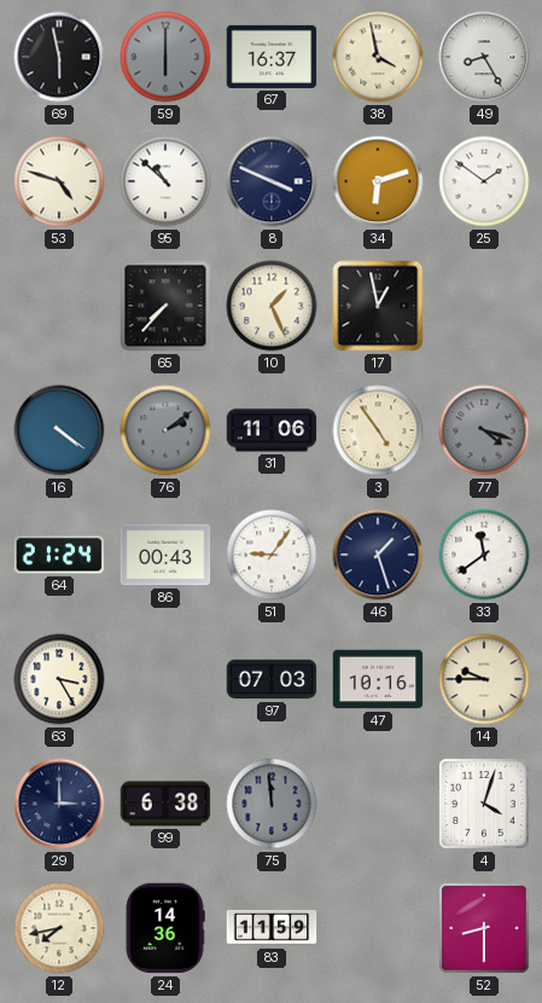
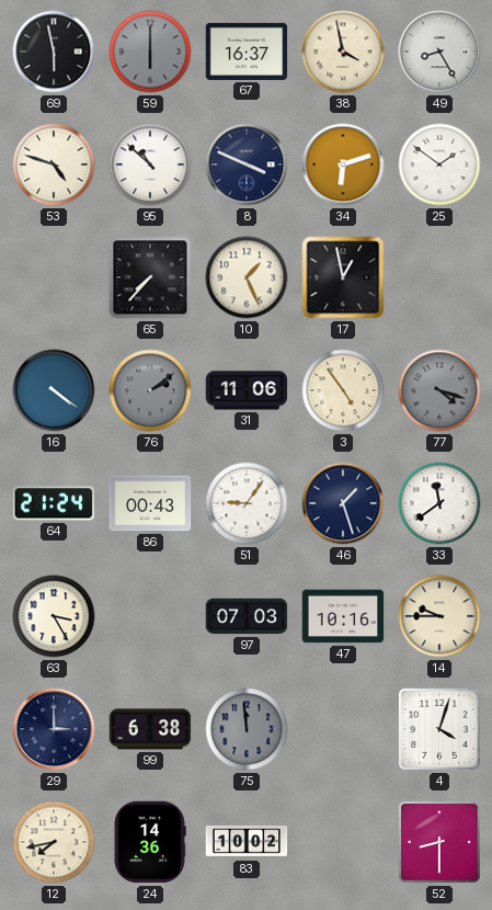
83: 11:59 -> 10:02 (247, 842)
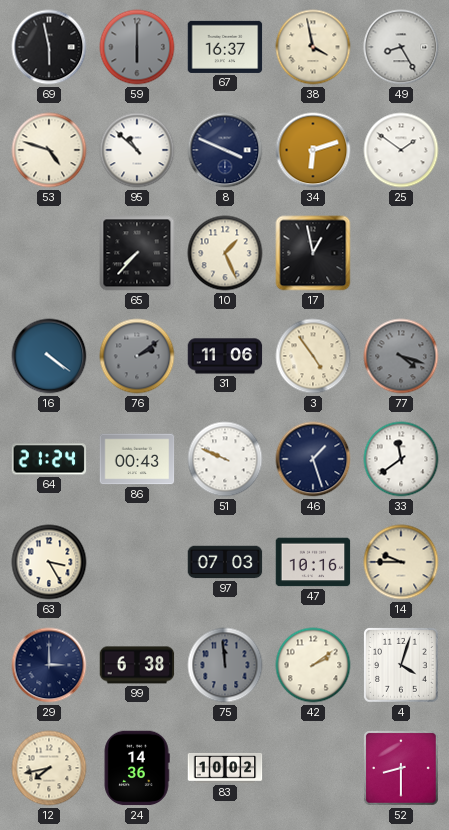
51: 9:06 -> 9:49 (225, 459)
42: none -> 2:09 (313, 665)
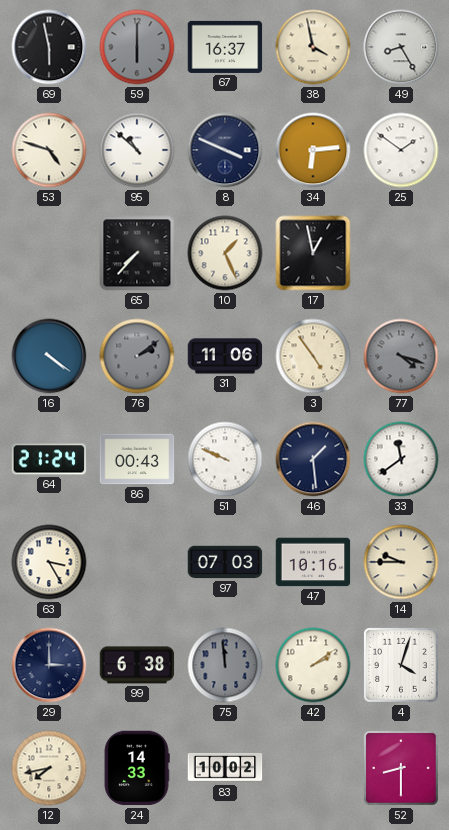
34: 6:12 -> 6:14 (313, 150)
46: 1:27 -> 1:29 (313, 459)
24: 14:36 -> 14:33 (137, 768)
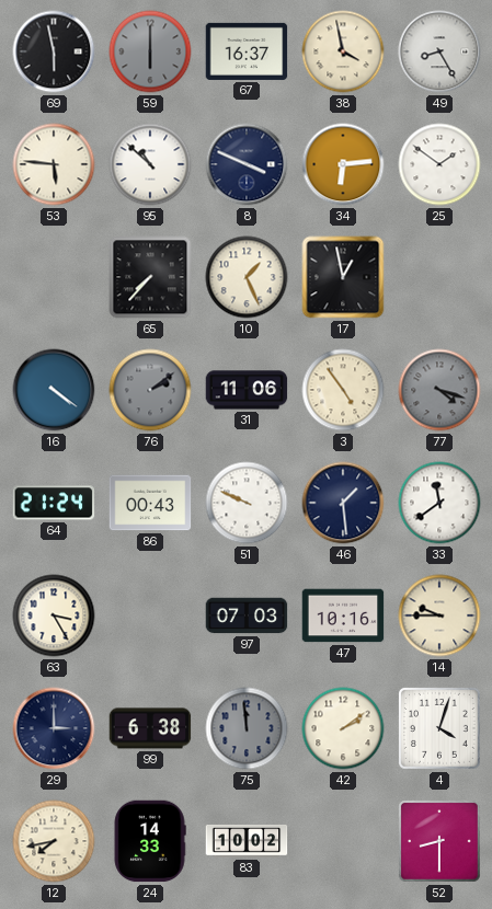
53: 4:48 -> 5:46 (54, 164)
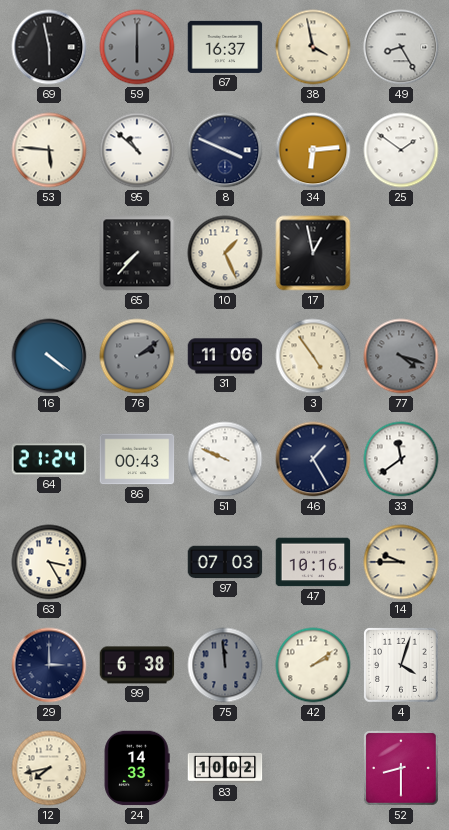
46: 1:29 -> 1:25 (313, 459)
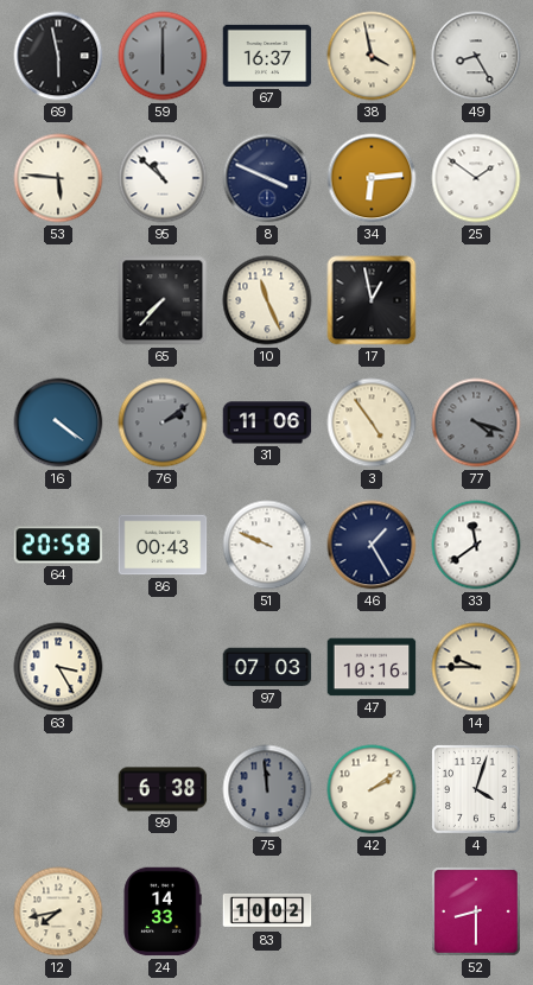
10: 1:26 -> 11:26 (267, 300)
64: 21:24 -> 20:58 (58, 545)
29: 3:00 -> none (49, 665)
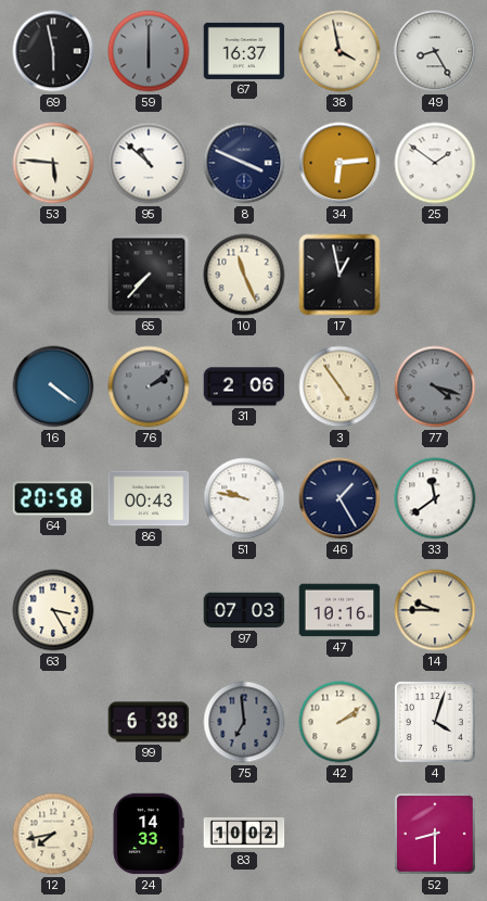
31: 11:06 -> 2:06 (244, 386)
51: 9:49 -> 9:47 (244, 498)
75: 11:59 -> 6:59 (244, 722)
